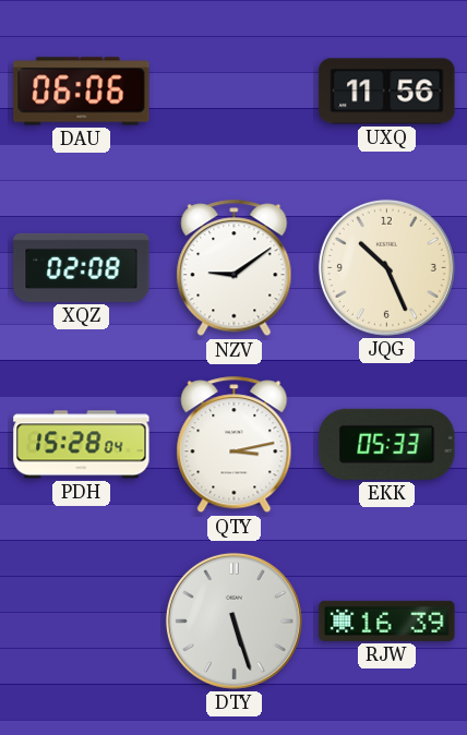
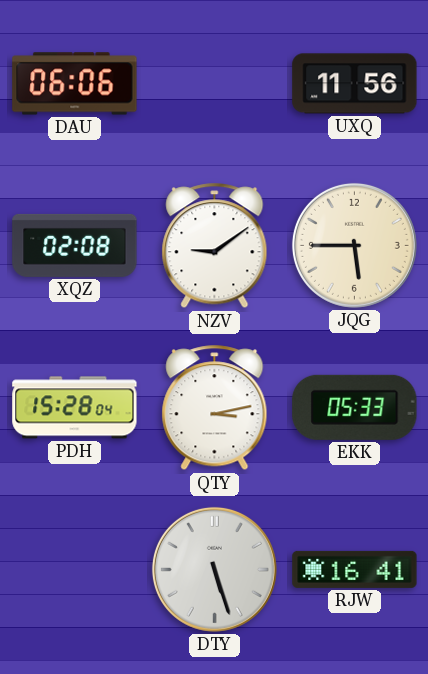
JQG: 10:26 -> 5:45 (354, 245)
RJW: 16:39 -> 16:41 (355, 569)
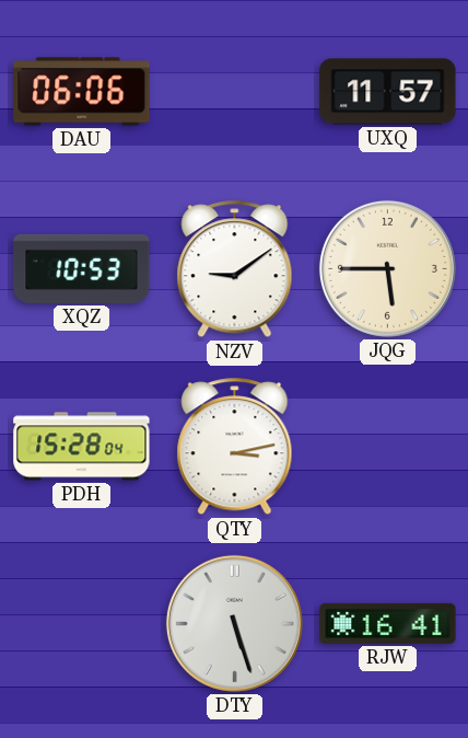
UXQ: 11:56 -> 11:57 (388, 92)
XQZ: 02:08 -> 10:53 (82, 268)
EKK: 05:33 -> none (355, 407)
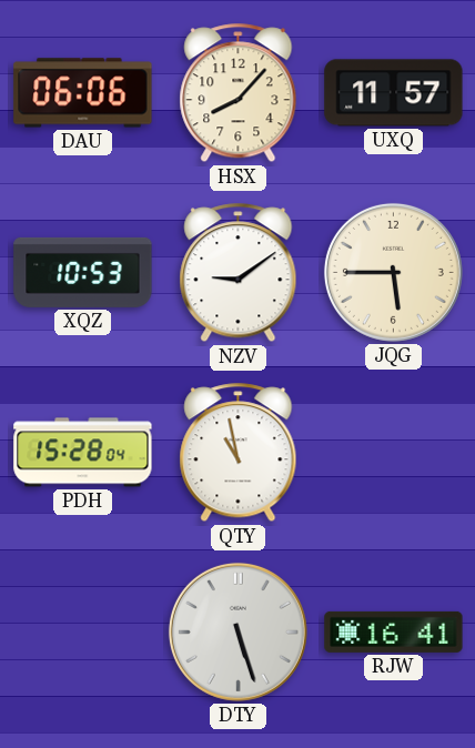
HSX: none -> 8:07 (239, 93)
QTY: 3:13 -> 10:58 (239, 453)
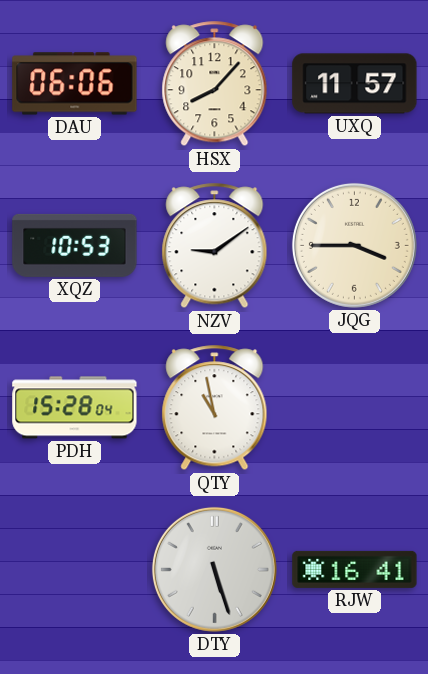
JQG: 5:45 -> 3:45 (354, 245)
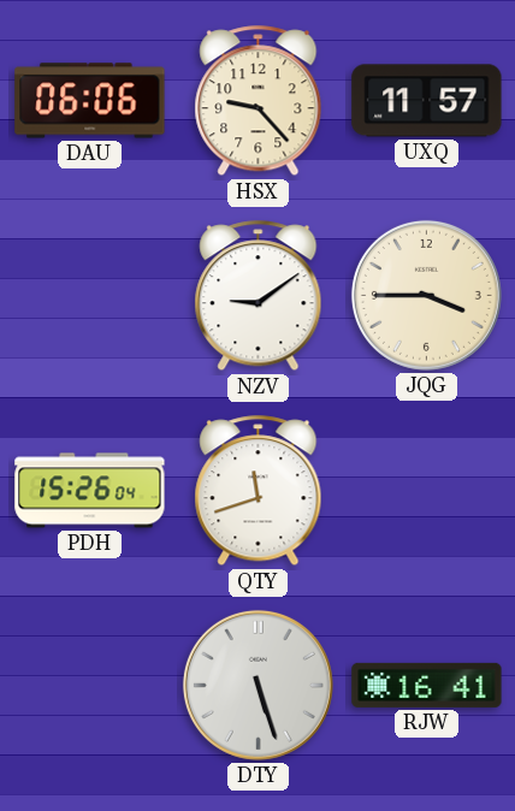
HSX: 8:07 -> 9:23 (259, 101)
XQZ: 10:53 -> none (75, 245)
PDH: 15:28 -> 15:26 (90, 491)
QTY: 10:58 -> 11:42 (259, 491)
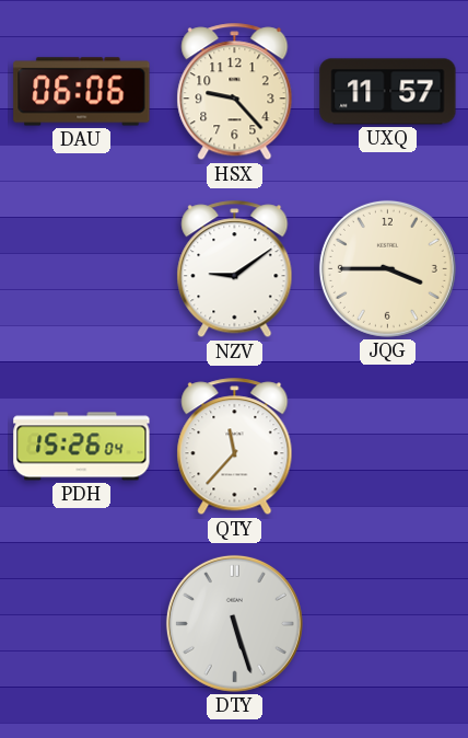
QTY: 11:42 -> 11:37 (235, 447)
RJW: 16:41 -> none (427, 685)
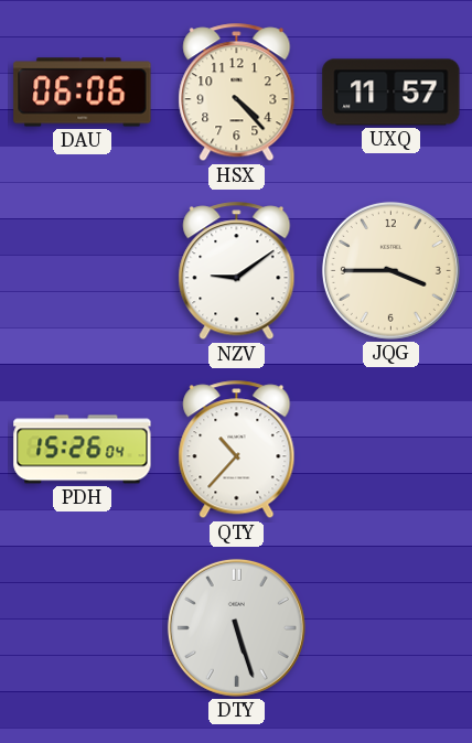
HSX: 9:23 -> 4:23 (237, 93)
QTY: 11:37 -> 10:37 (237, 450)
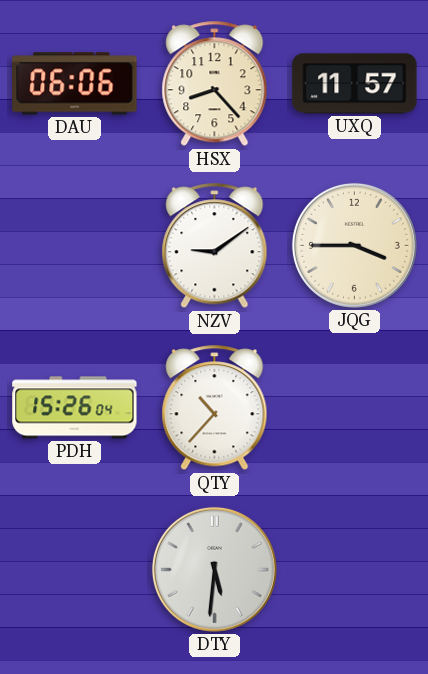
HSX: 4:23 -> 8:23 (215, 84)
DTY: 5:27 -> 5:31 (214, 569)
